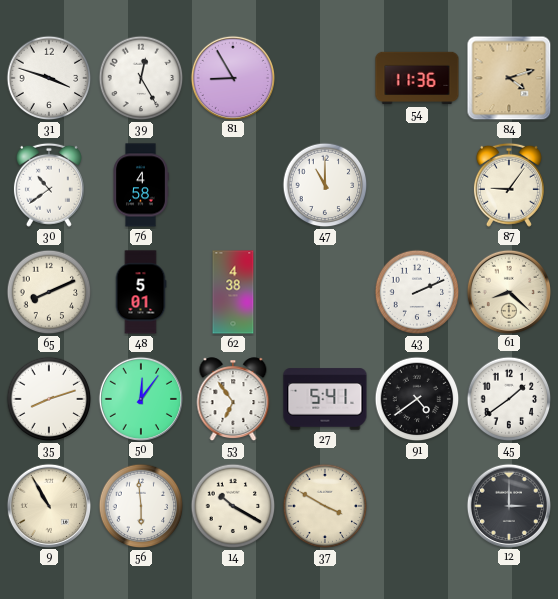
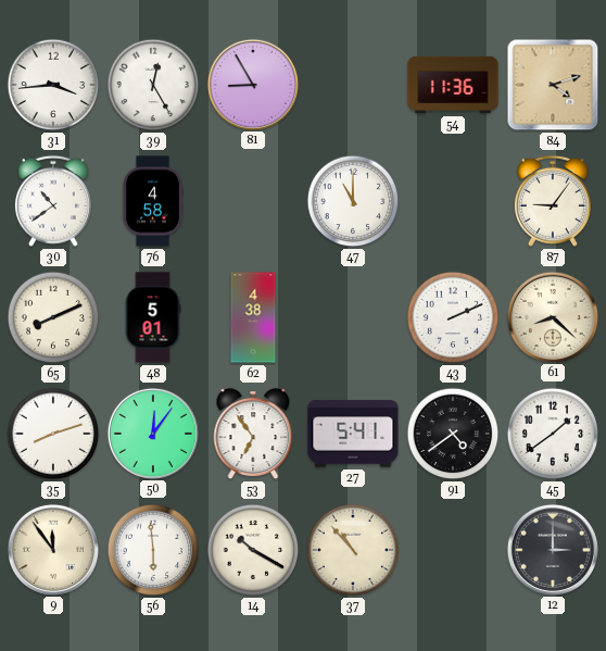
31: 3:48 -> 3:44 (53, 85)
9: 10:55 -> 11:54 (52, 549)
37: 3:50 -> 10:53 (353, 550)
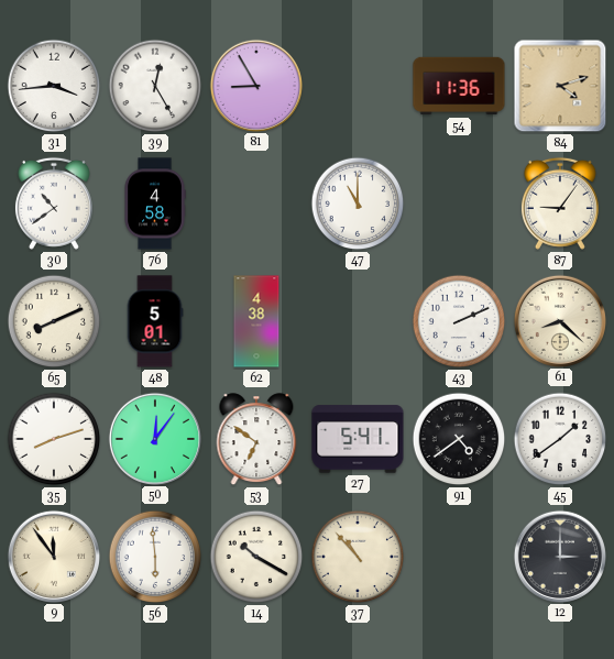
53: 6:54 -> 6:51 (256, 440)
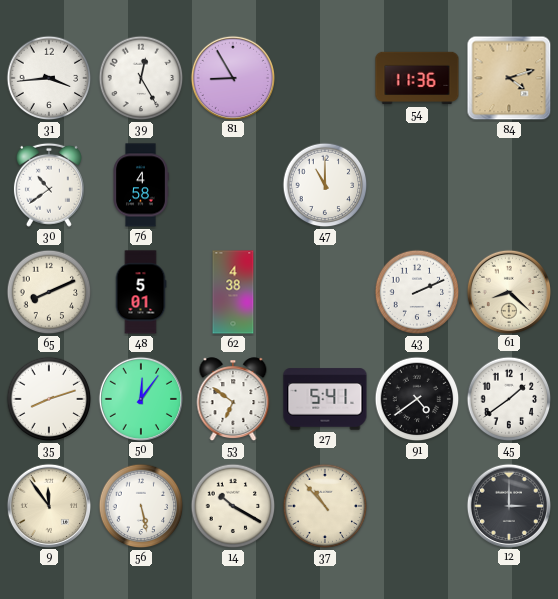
87: 9:06 -> none (560, 204)
56: 5:59 -> 5:28 (141, 506)
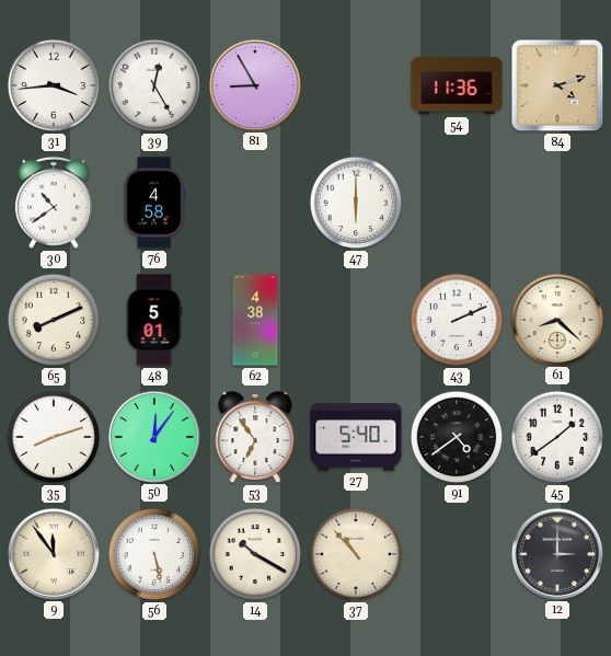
47: 11:00 -> 6:00 (356, 203)
53: 6:51 -> 6:54 (255, 438)
27: 5:41 -> 5:40 (356, 437)
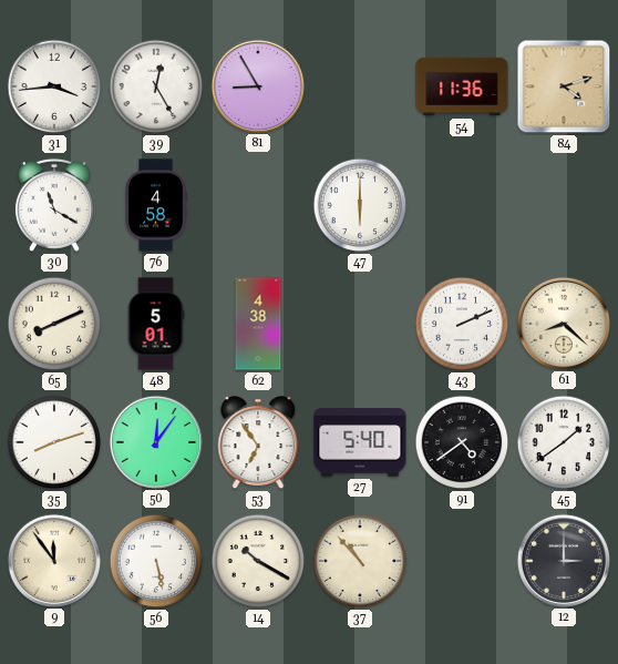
30: 10:39 -> 11:20 (54, 205)
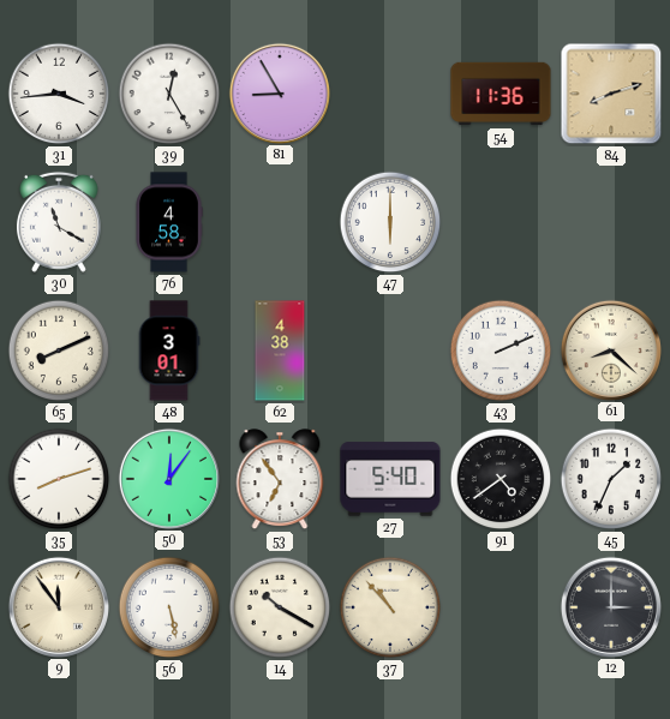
84: 4:12 -> 8:12 (611, 94)
48: 5:01 -> 3:01 (169, 350)
45: 1:39 -> 1:34 (611, 479)
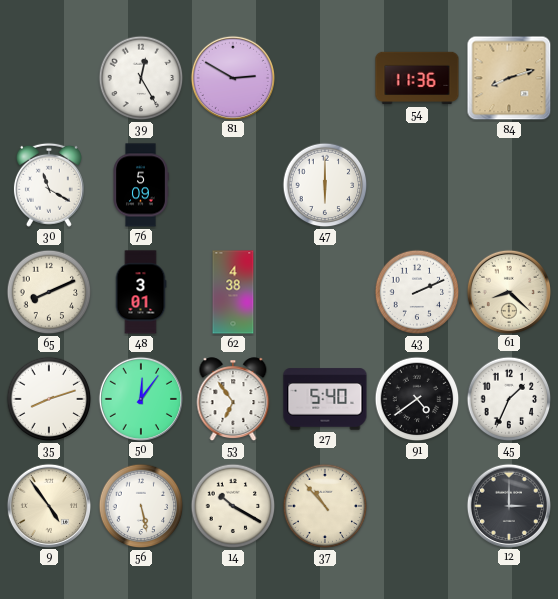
31: 3:44 -> none (59, 94)
81: 8:55 -> 2:50 (232, 77)
76: 4:58 -> 5:09 (141, 185)
9: 11:54 -> 4:54 (48, 505)
